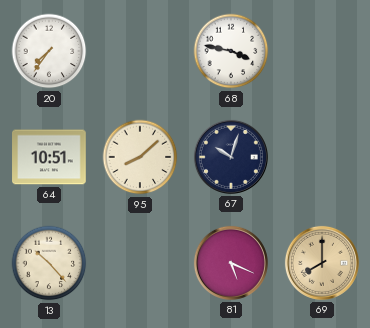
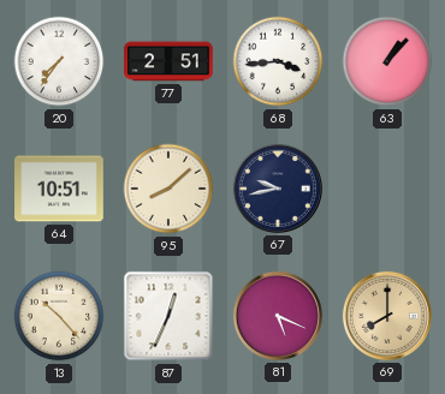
77: none -> 2:51 (168, 61)
68: 3:47 -> 3:44 (278, 61)
63: none -> 1:07 (387, 61)
67: 10:03 -> 9:43 (278, 189)
87: none -> 12:34 (168, 316)
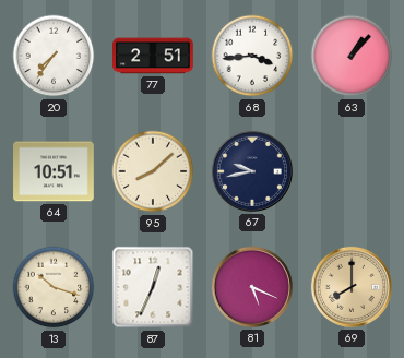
13: 10:23 -> 10:18 (54, 287)
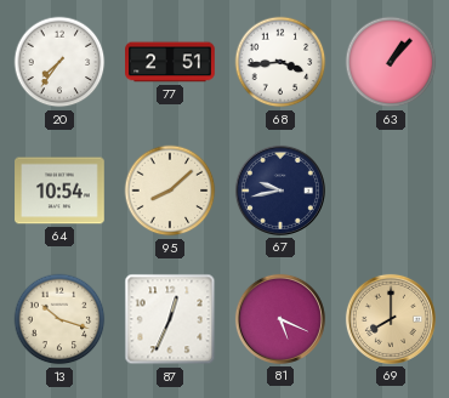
64: 10:51 -> 10:54 (59, 191)
